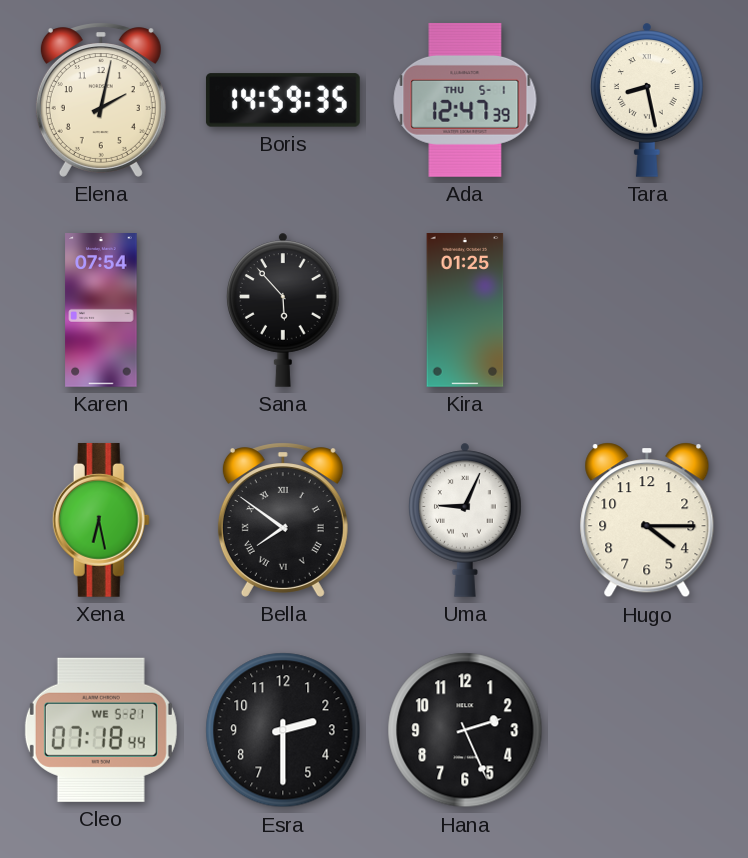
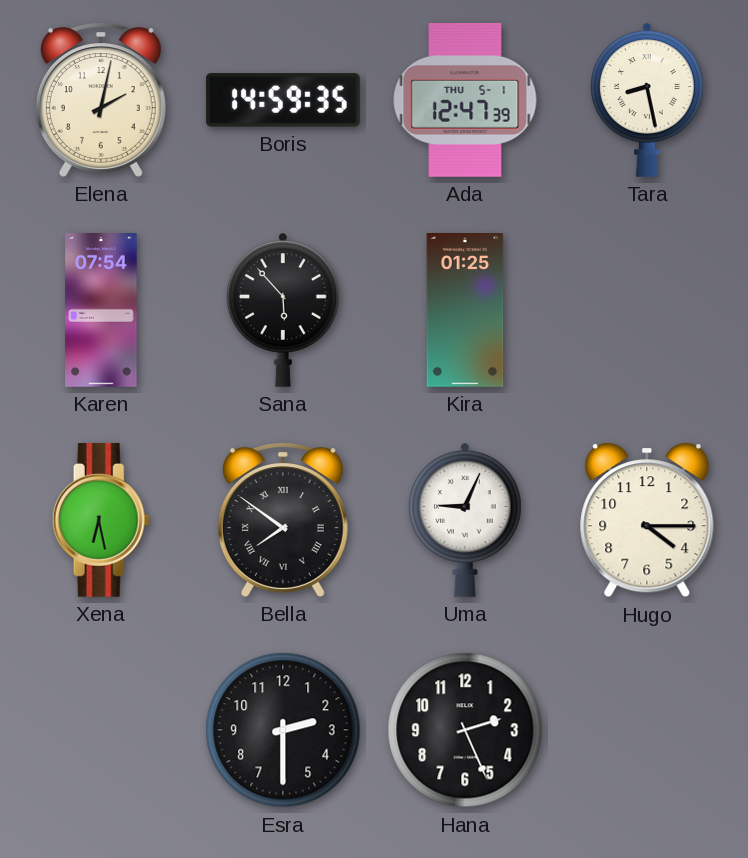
Cleo: 07:18 -> none (101, 730)
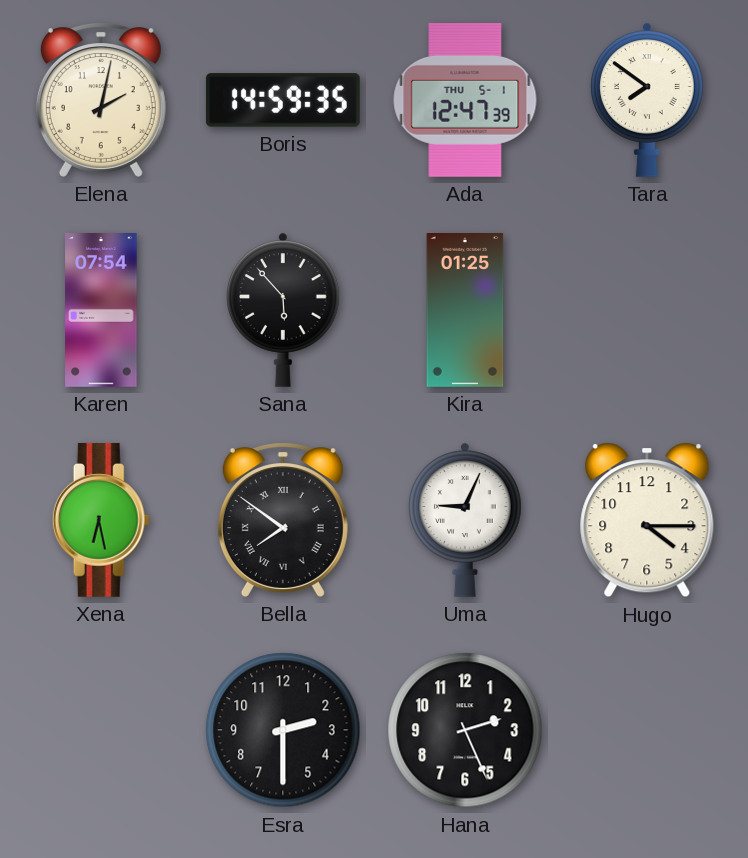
Tara: 8:28 -> 7:51 (648, 100)
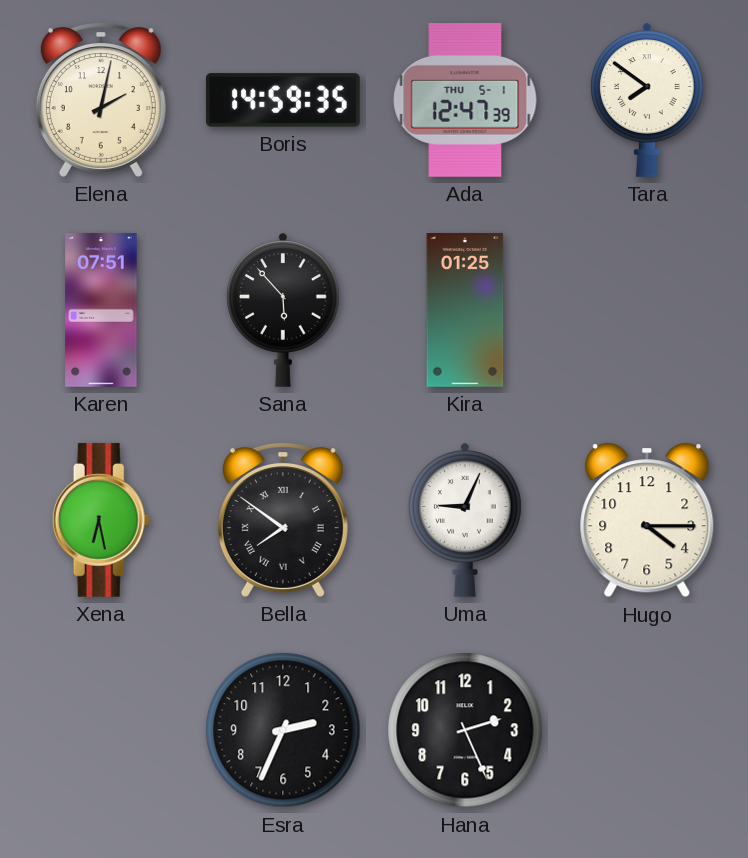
Karen: 07:54 -> 07:51 (101, 311)
Esra: 2:30 -> 2:34 (283, 730)
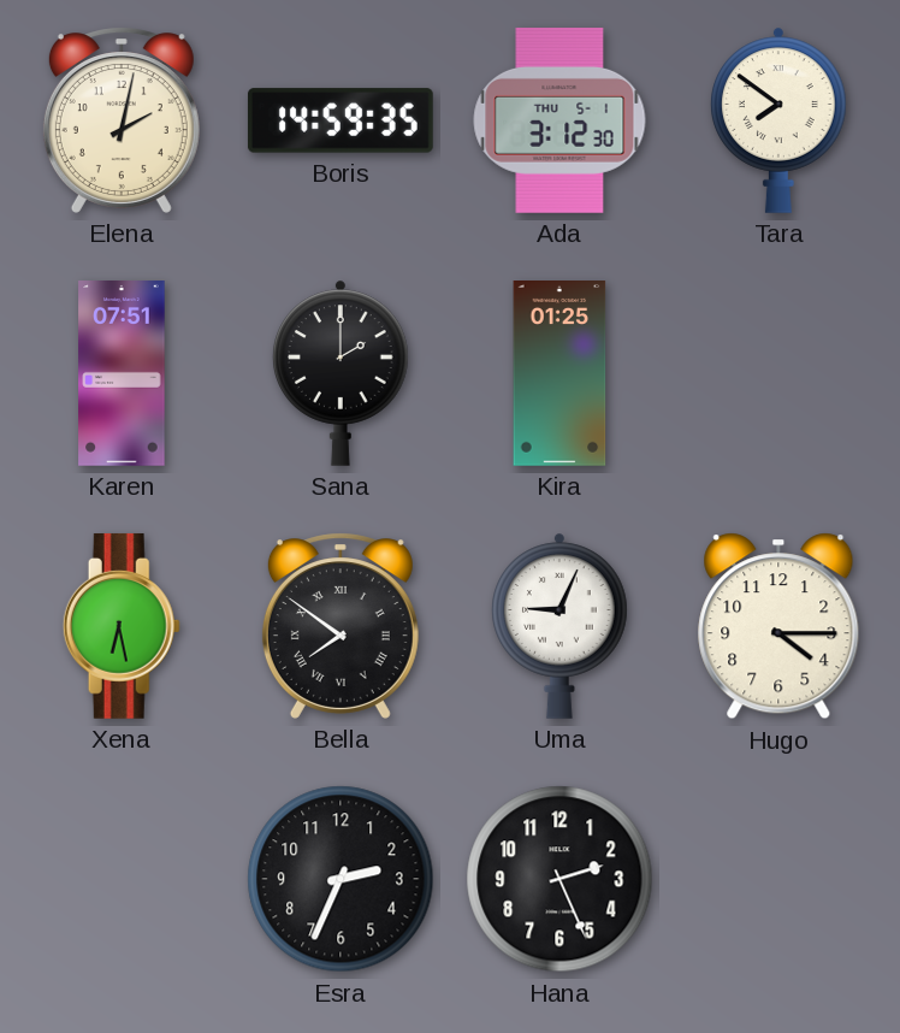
Ada: 12:47 -> 3:12 (559, 120)
Sana: 5:53 -> 2:00 (342, 373)
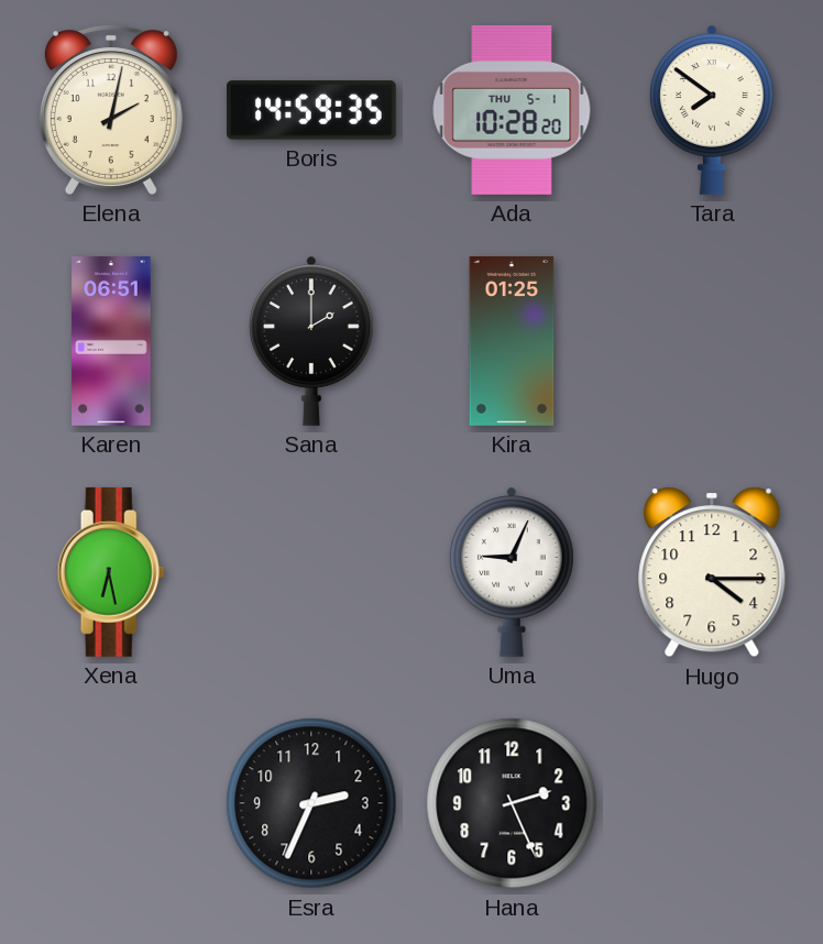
Ada: 3:12 -> 10:28 (512, 110)
Karen: 07:51 -> 06:51 (111, 342)
Bella: 7:51 -> none (341, 626)
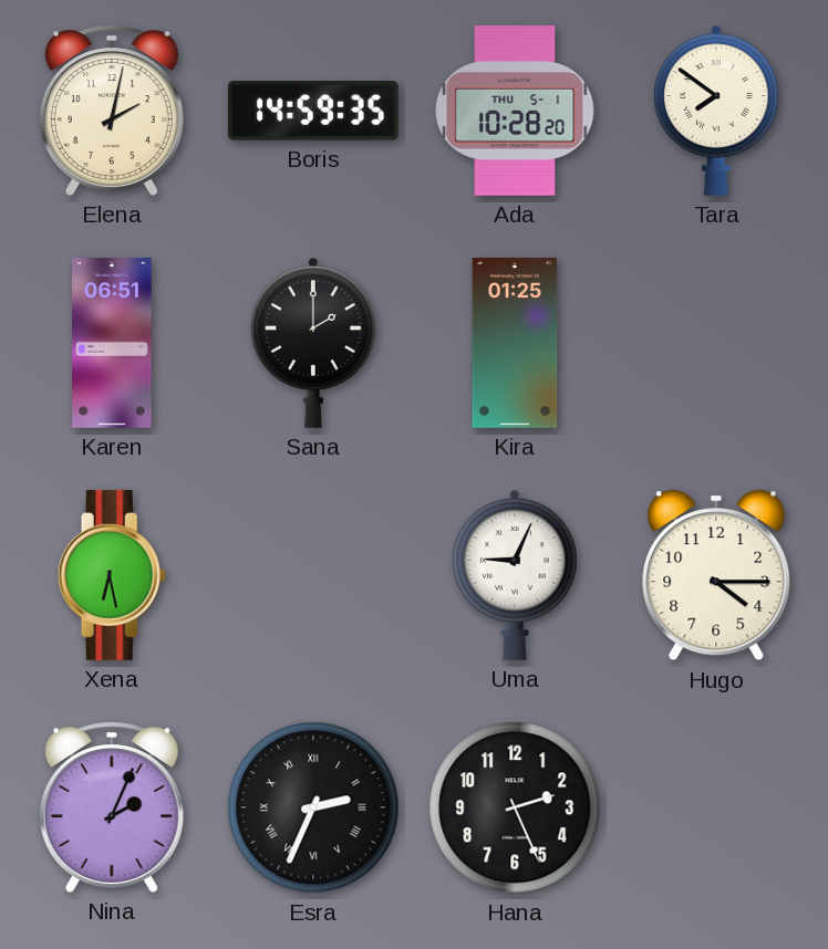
Nina: none -> 2:04 (112, 807)
Esra numerals: Arabic -> Roman (313, 807)
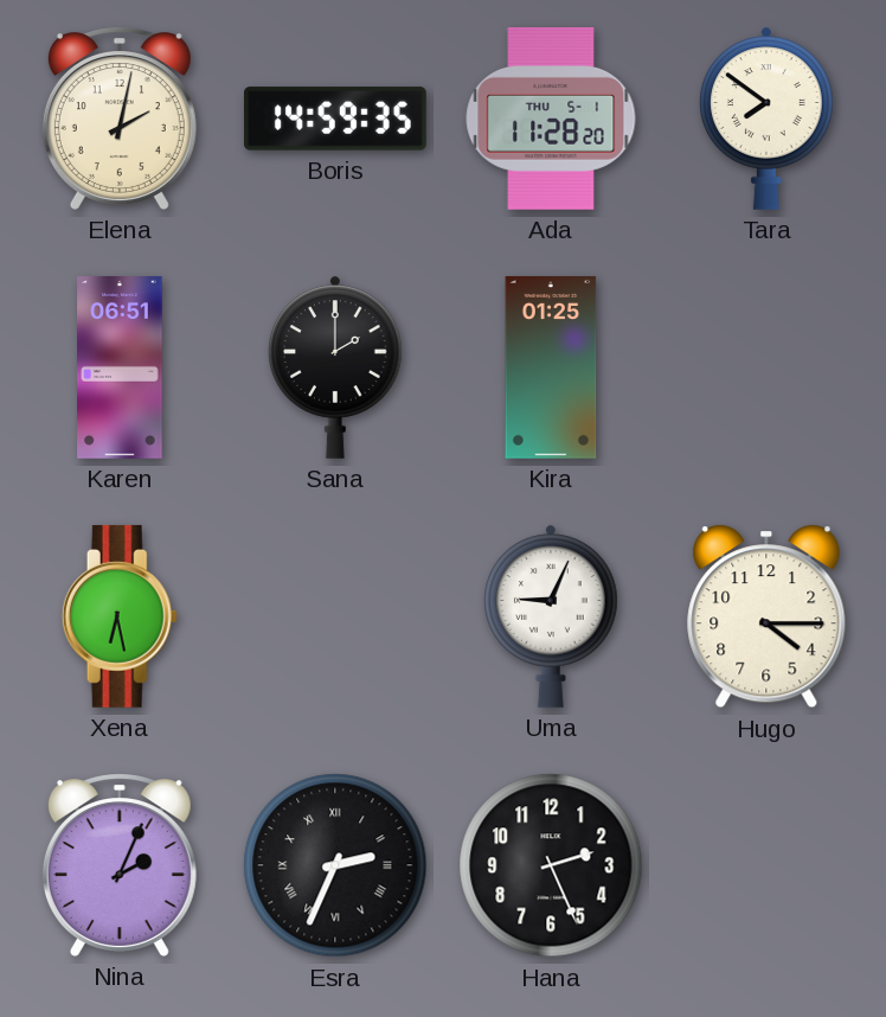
Ada: 10:28 -> 11:28 (551, 119)
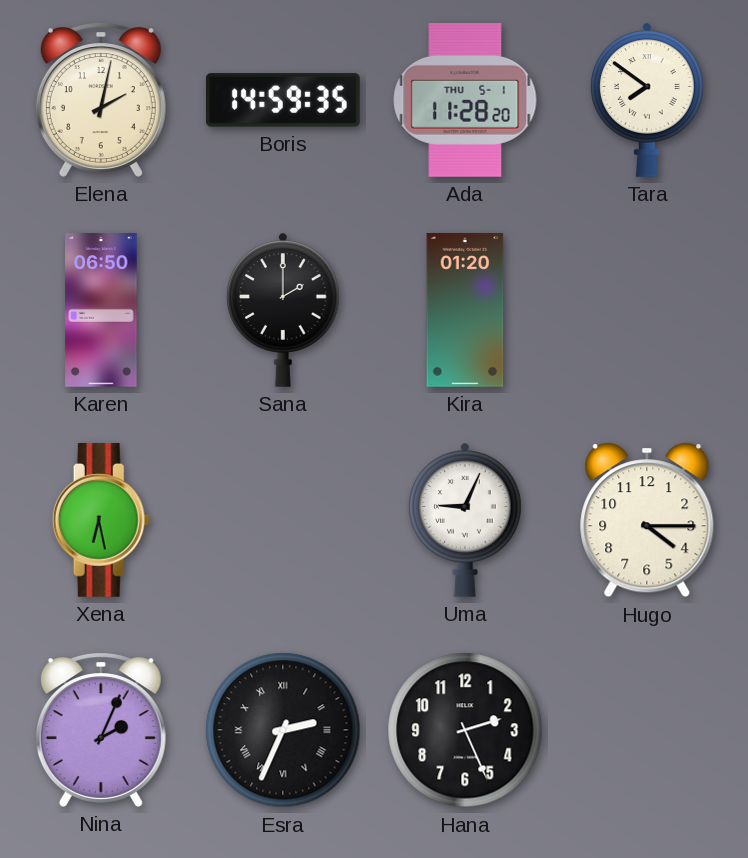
Karen: 06:51 -> 06:50 (101, 311)
Kira: 01:25 -> 01:20 (465, 311)
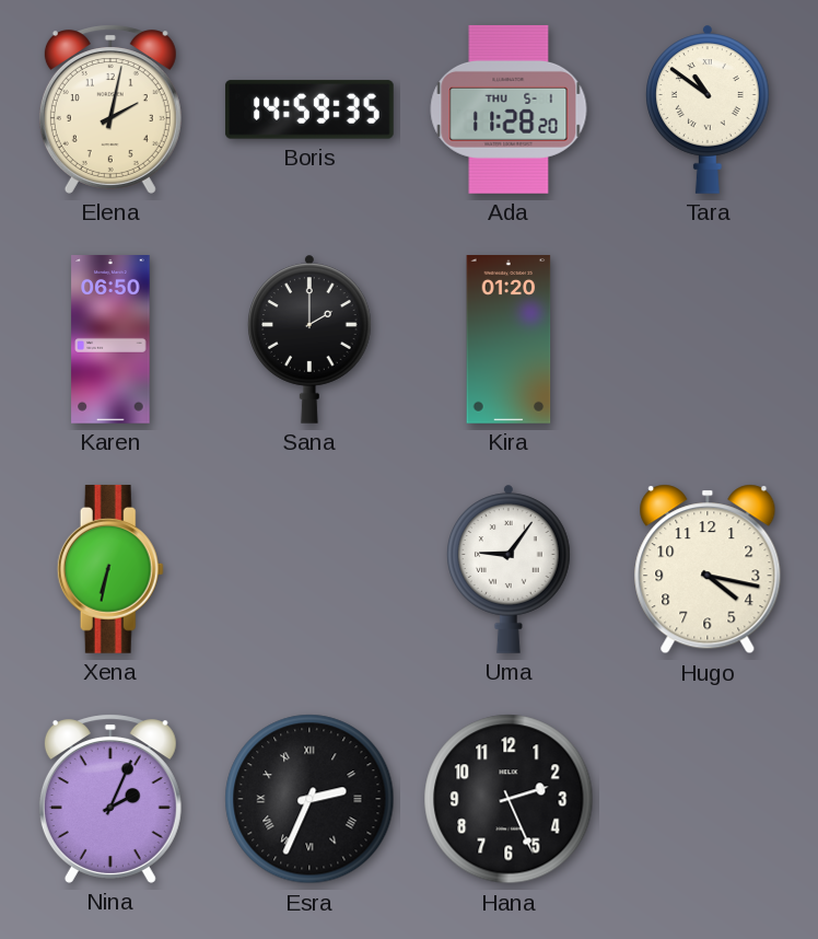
Tara: 7:51 -> 10:51 (709, 109)
Xena: 6:28 -> 6:32 (110, 569)
Uma: 9:04 -> 9:06 (510, 569)
Hugo: 4:15 -> 4:17 (708, 569)
